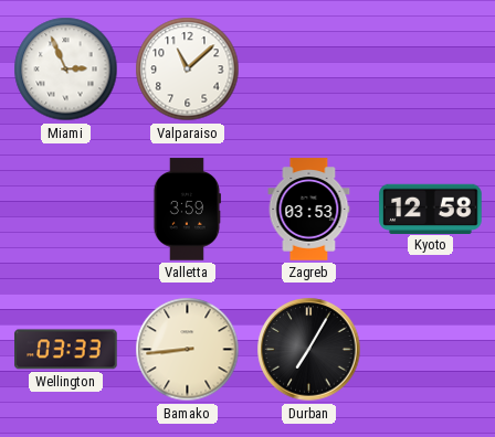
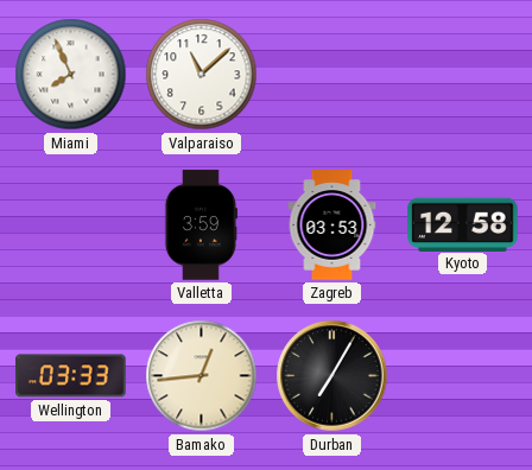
Miami: 2:56 -> 7:56 (71, 75)
Bamako: 8:44 -> 12:44 (202, 376)
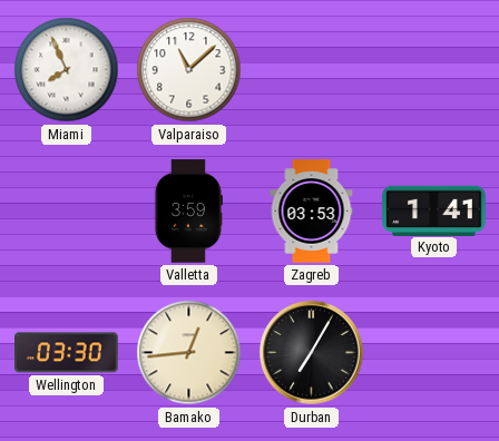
Kyoto: 12:58 -> 1:41 (434, 210)
Wellington: 03:33 -> 03:30 (67, 353)
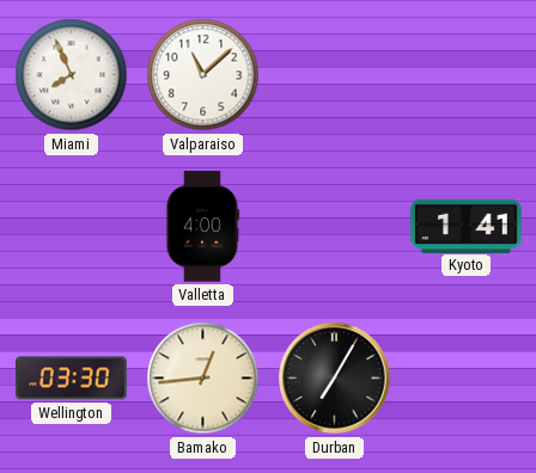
Valletta: 3:59 -> 4:00 (202, 227)
Zagreb: 03:53 -> none (312, 212)
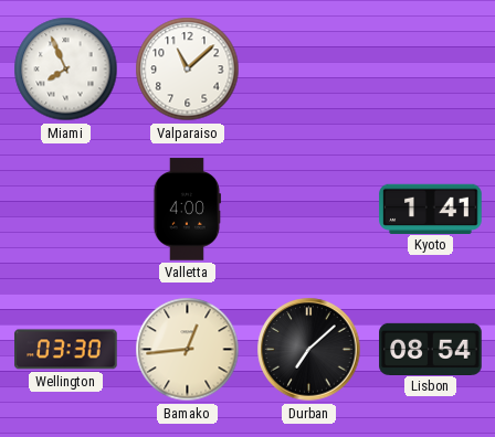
Durban: 7:05 -> 7:08 (309, 350)
Lisbon: none -> 08:54 (431, 349)
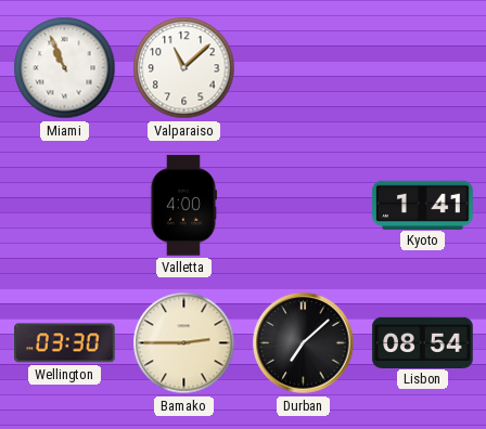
Miami: 7:56 -> 10:56 (65, 68)
Bamako: 12:44 -> 2:45 (184, 343)
